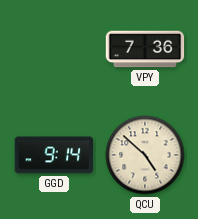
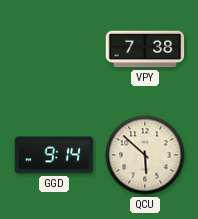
VPY: 7:36 -> 7:38 (145, 49)
QCU: 4:52 -> 5:52 (145, 155)
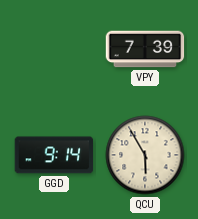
VPY: 7:38 -> 7:39 (145, 49)
QCU: 5:52 -> 5:55 (145, 155)
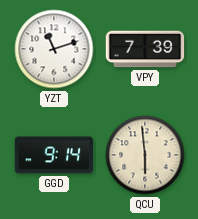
YZT: none -> 11:12 (54, 49)
QCU: 5:55 -> 5:59 (145, 155)
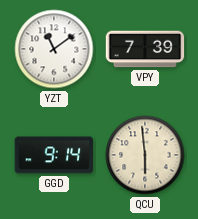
YZT: 11:12 -> 11:09 (54, 49)
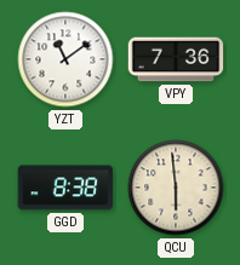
VPY: 7:39 -> 7:36 (176, 59)
GGD: 9:14 -> 8:38 (65, 188)
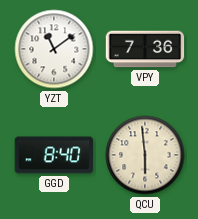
GGD: 8:38 -> 8:40 (54, 155)
